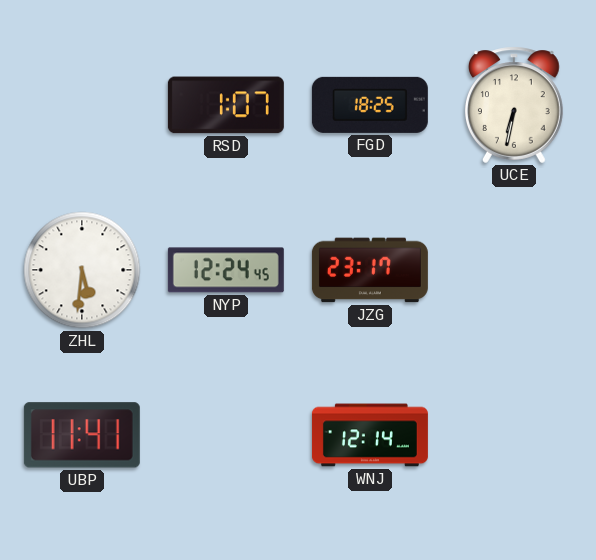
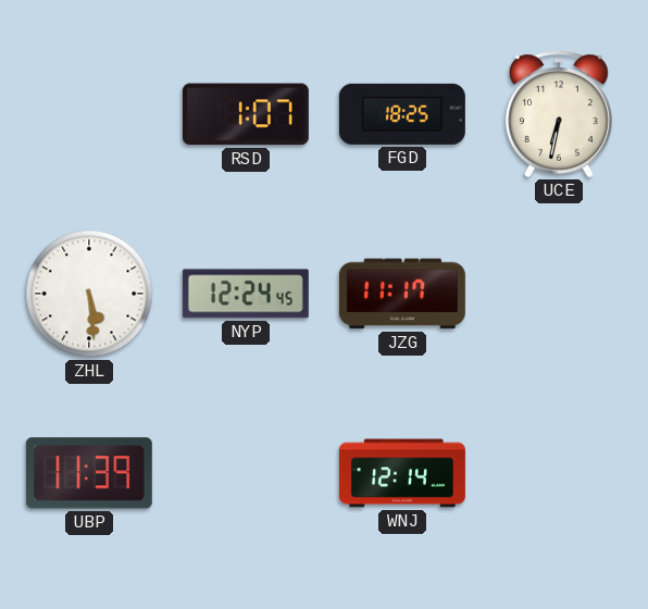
ZHL: 5:31 -> 5:29 (89, 294)
JZG: 23:17 -> 11:17 (402, 294)
UBP: 11:41 -> 11:39 (89, 473)
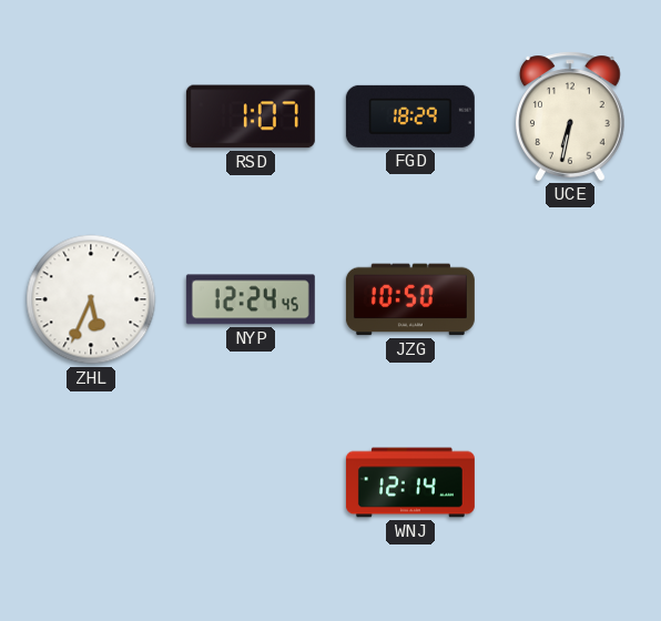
FGD: 18:25 -> 18:29 (410, 116)
ZHL: 5:29 -> 5:34 (91, 299)
JZG: 11:17 -> 10:50 (410, 299)
UBP: 11:39 -> none (89, 473)
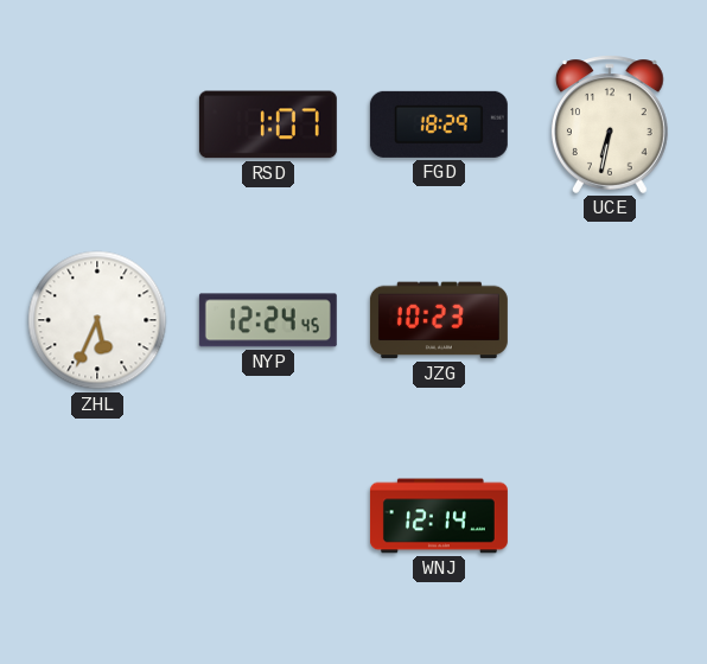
JZG: 10:50 -> 10:23 (439, 320)
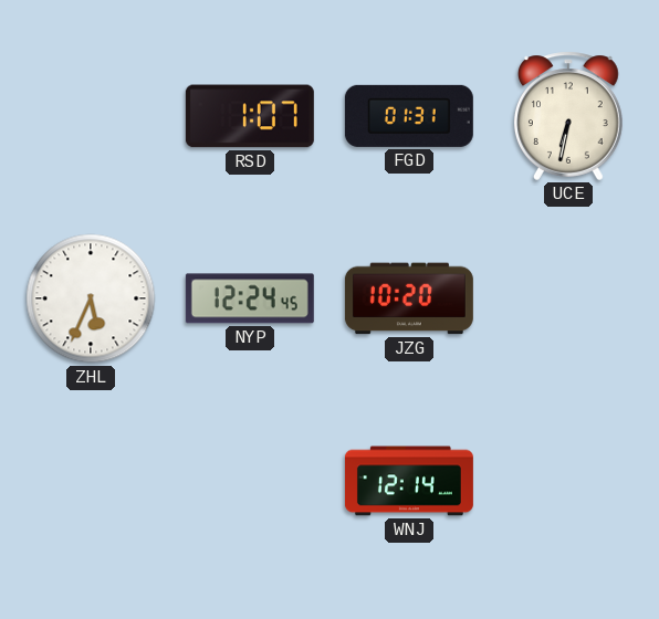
FGD: 18:29 -> 01:31 (409, 116)
JZG: 10:23 -> 10:20 (409, 298)
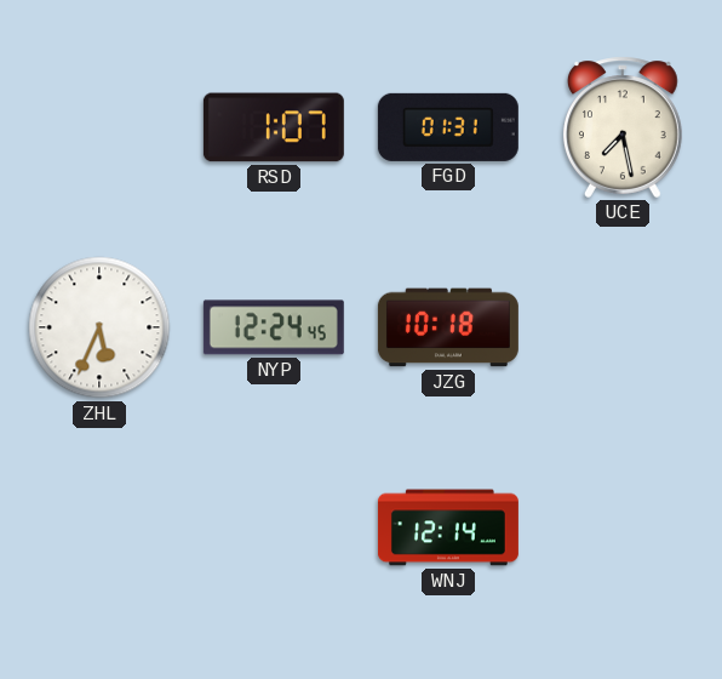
UCE: 6:32 -> 7:28 (623, 127)
JZG: 10:20 -> 10:18 (448, 327)
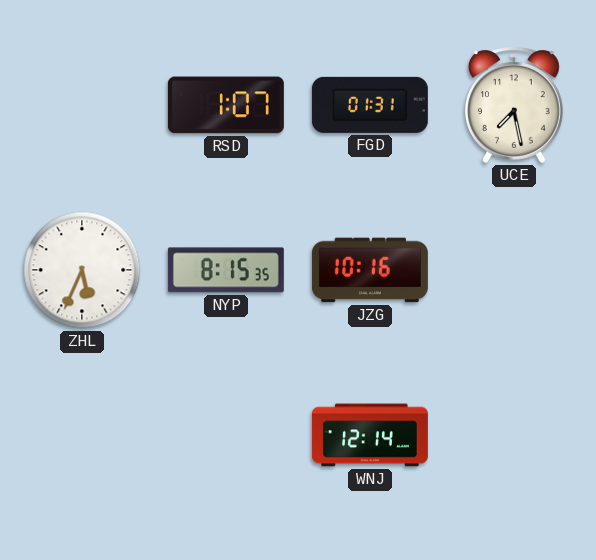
NYP: 12:24 -> 8:15 (226, 270)
JZG: 10:18 -> 10:16 (370, 270)
